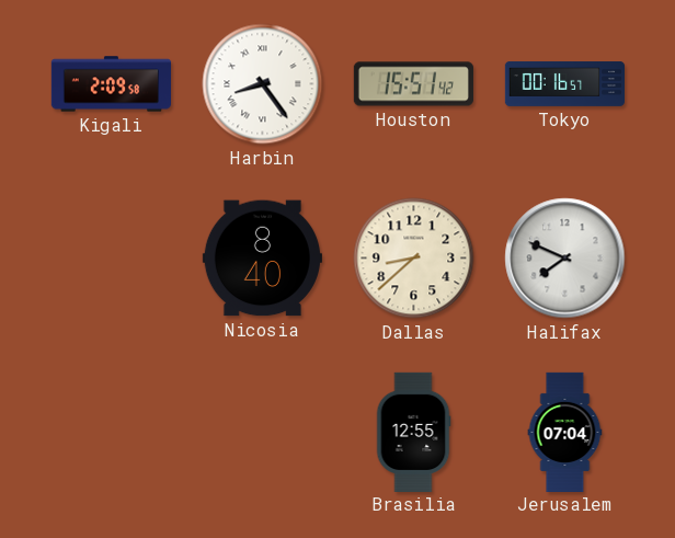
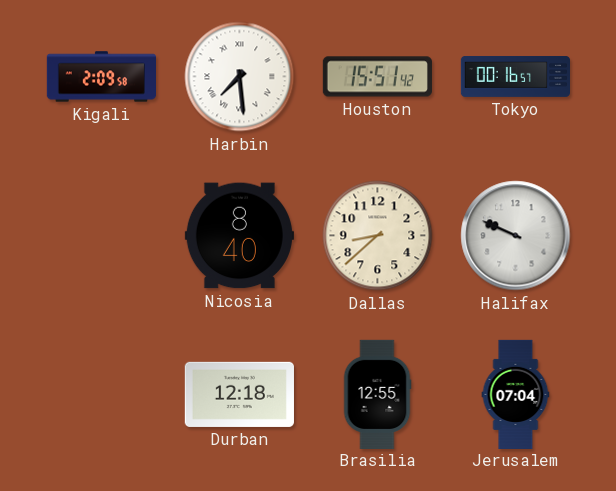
Harbin: 8:24 -> 7:29 (240, 77)
Halifax: 7:49 -> 9:49 (516, 236)
Durban: none -> 12:18 (239, 394)
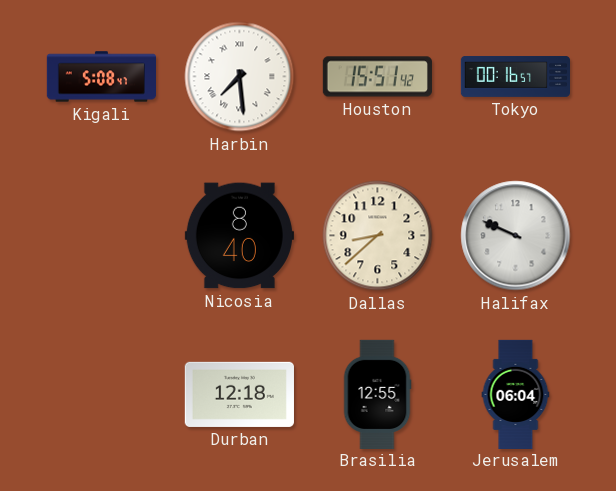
Kigali: 2:09 -> 5:08 (101, 77)
Jerusalem: 07:04 -> 06:04 (516, 394)
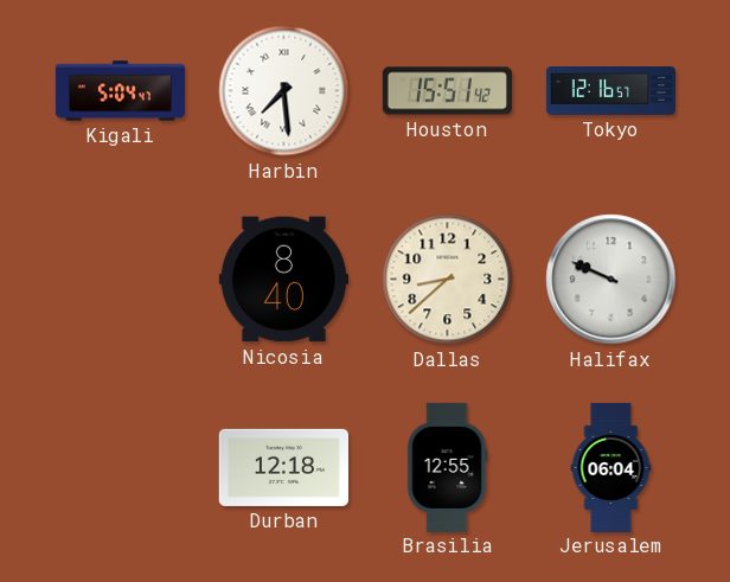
Kigali: 5:08 -> 5:04 (120, 91)
Tokyo: 00:16 -> 12:16 (610, 91)
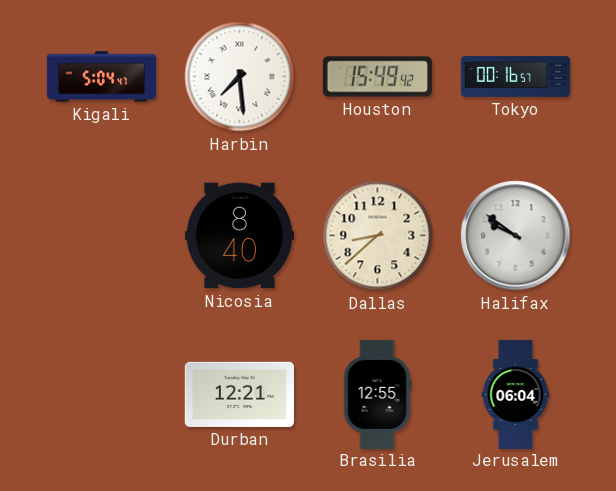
Houston: 15:51 -> 15:49 (377, 77)
Tokyo: 12:16 -> 00:16 (515, 77)
Halifax: 9:49 -> 9:51 (516, 236)
Durban: 12:18 -> 12:21 (239, 394)
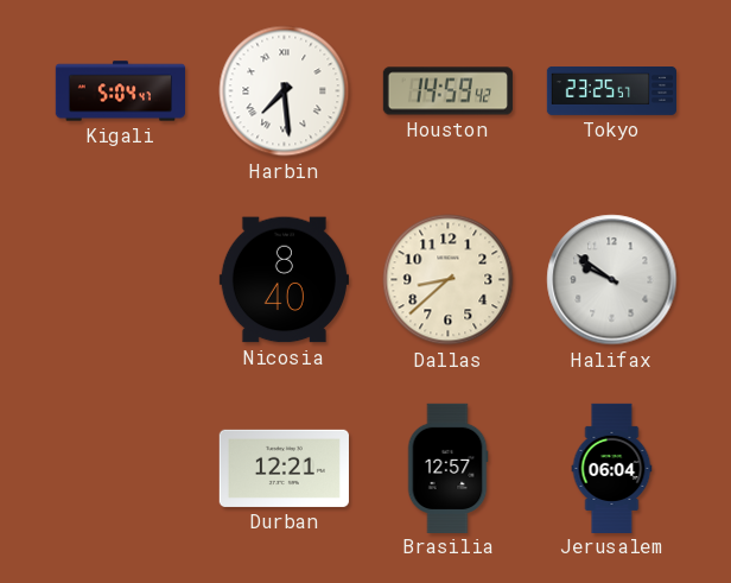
Houston: 15:49 -> 14:59 (447, 91)
Tokyo: 00:16 -> 23:25 (611, 91)
Brasilia: 12:55 -> 12:57 (447, 468)
